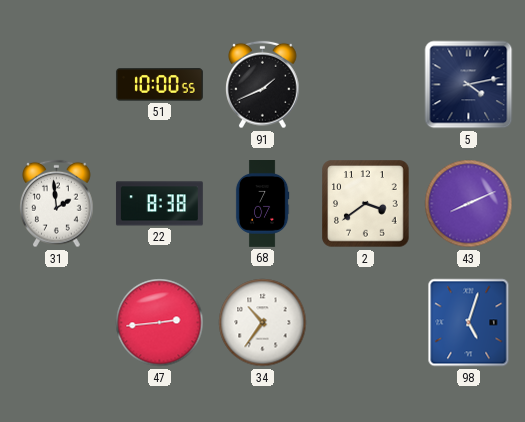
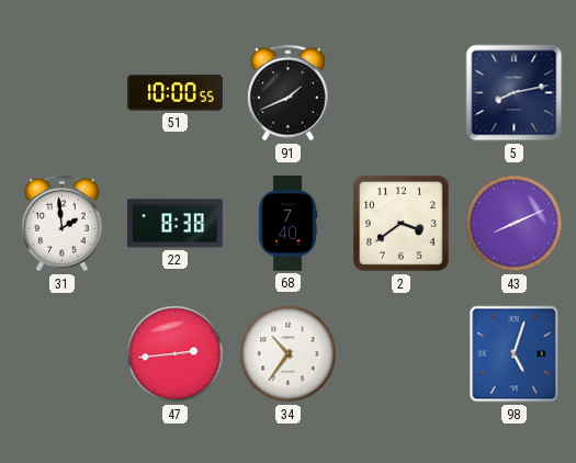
5: 4:13 -> 8:13 (515, 93)
68: 7:07 -> 7:40 (287, 224)
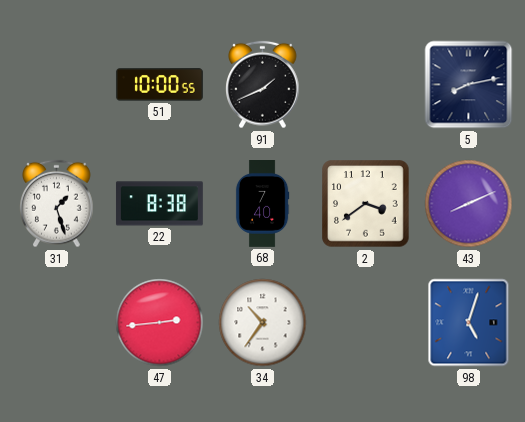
31: 1:59 -> 1:27 (57, 204)
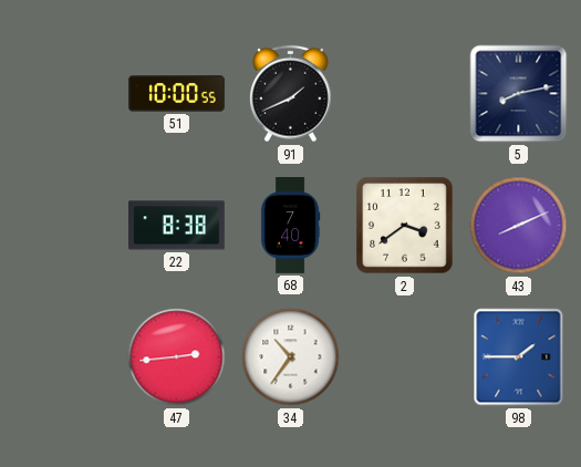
31: 1:27 -> none (57, 204)
98: 5:03 -> 1:45 (519, 357)
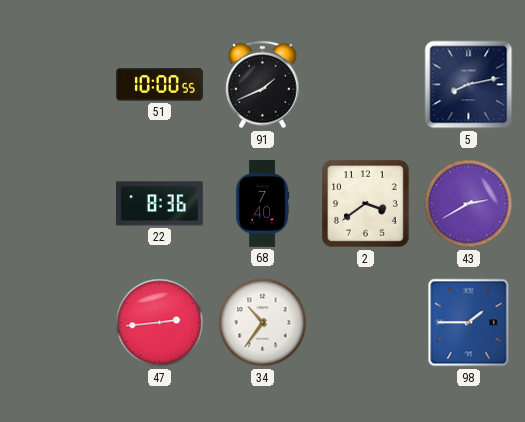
22: 8:38 -> 8:36 (159, 204)
43: 8:11 -> 2:40 (469, 204)
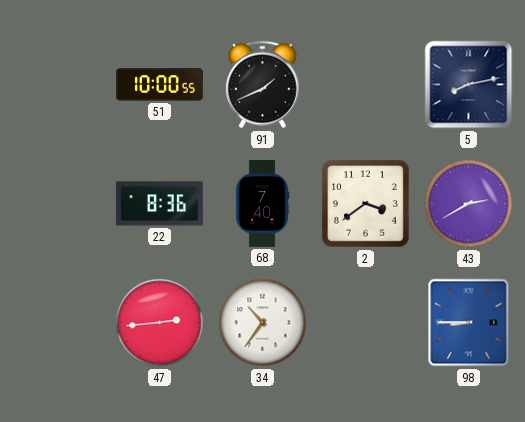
98: 1:45 -> 8:45 (469, 323)
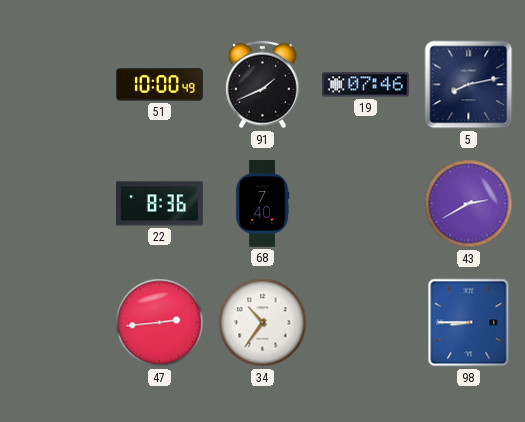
51: 10:00:55 -> 10:00:49 (159, 85)
19: none -> 07:46 (365, 85)
2: 3:39 -> none (366, 204)
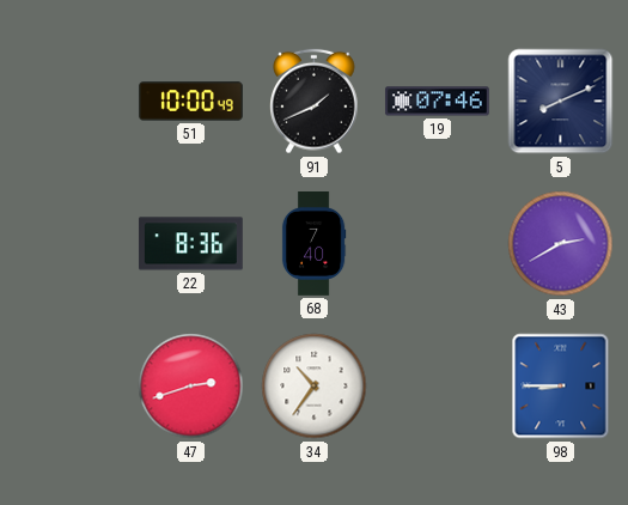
5: 8:13 -> 8:11 (561, 102)
47: 2:44 -> 2:42 (191, 387)
